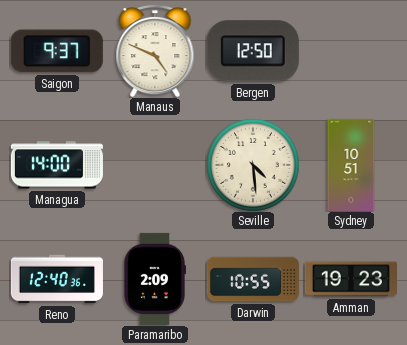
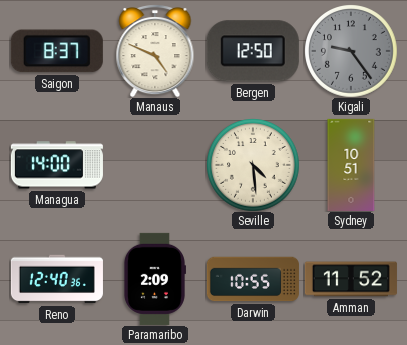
Saigon: 9:37 -> 8:37 (57, 51)
Kigali: none -> 9:24 (351, 51)
Amman: 19:23 -> 11:52 (351, 279)
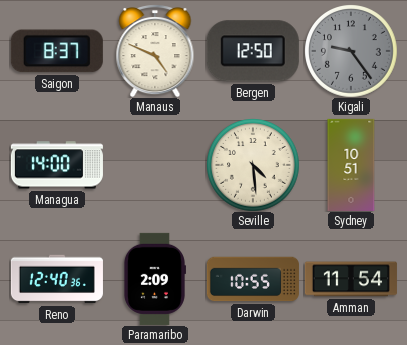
Amman: 11:52 -> 11:54 (351, 279)
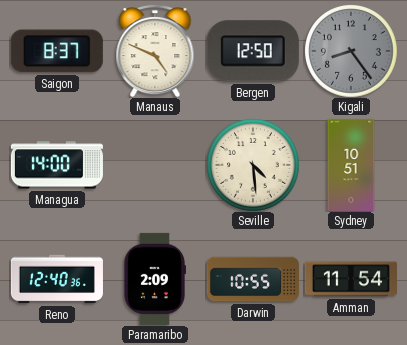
Kigali: 9:24 -> 8:24 (351, 51)
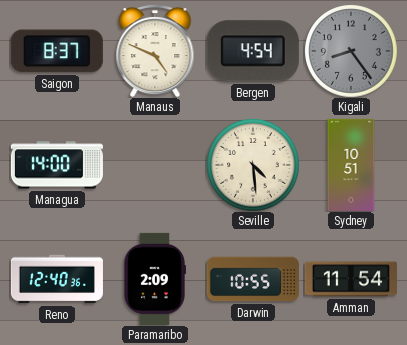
Bergen: 12:50 -> 4:54 (253, 51)
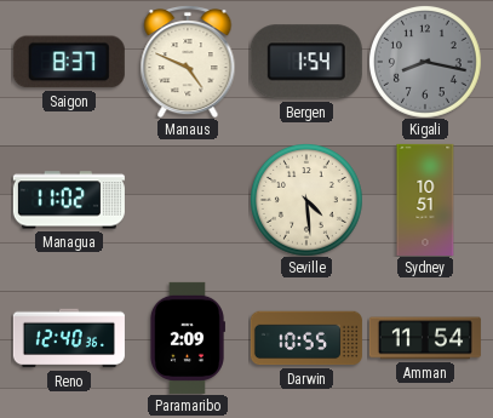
Bergen: 4:54 -> 1:54 (306, 62)
Kigali: 8:24 -> 8:17 (425, 62)
Managua: 14:00 -> 11:02 (69, 200)
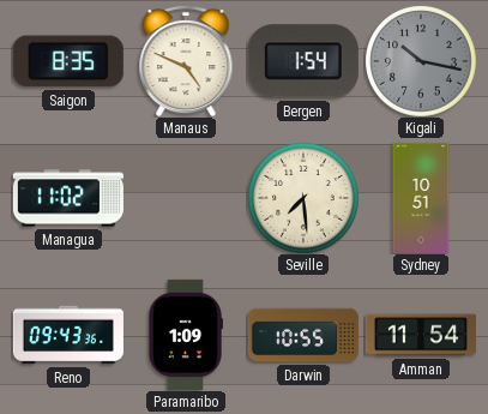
Saigon: 8:37 -> 8:35 (68, 61)
Kigali: 8:17 -> 10:17 (421, 61)
Seville: 4:29 -> 7:29 (303, 198)
Reno: 12:40 -> 09:43 (68, 335)
Paramaribo: 2:09 -> 1:09 (185, 335)
